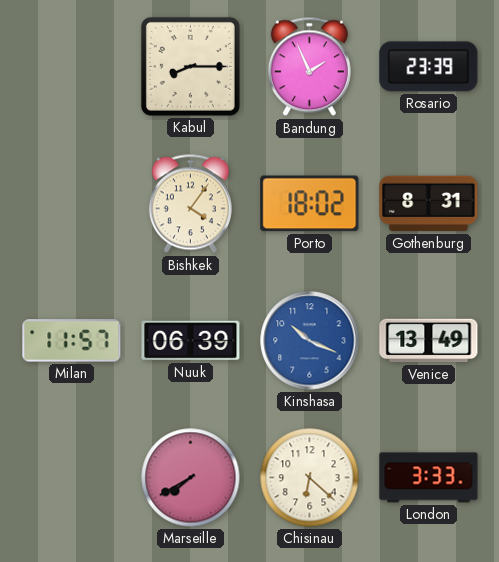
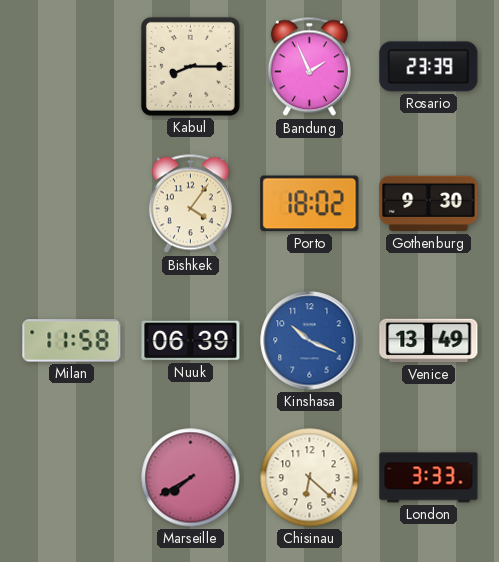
Gothenburg: 8:31 -> 9:30 (429, 204)
Milan: 11:57 -> 11:58 (72, 341)
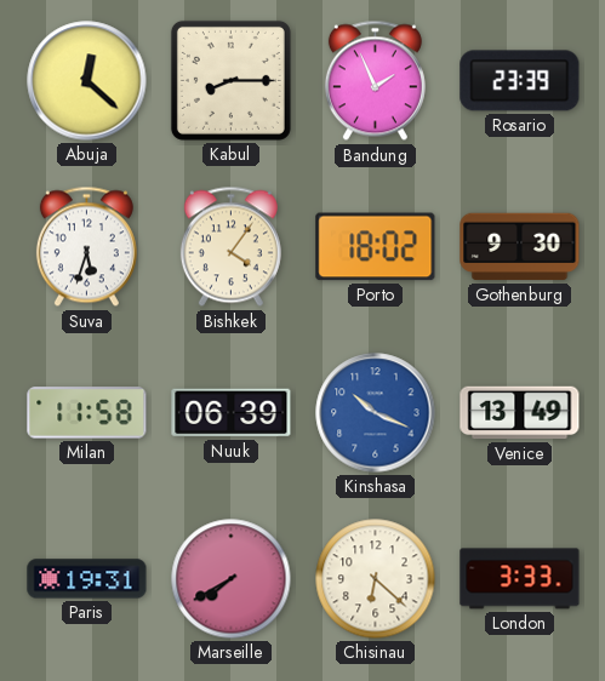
Abuja: none -> 12:22 (87, 81)
Suva: none -> 5:33 (86, 247)
Paris: none -> 19:31 (87, 579)
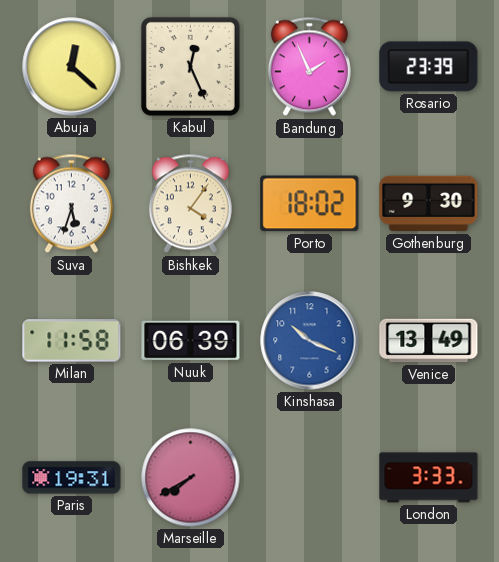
Kabul: 8:15 -> 12:26 (190, 66)
Chisinau: 6:22 -> none (376, 579)
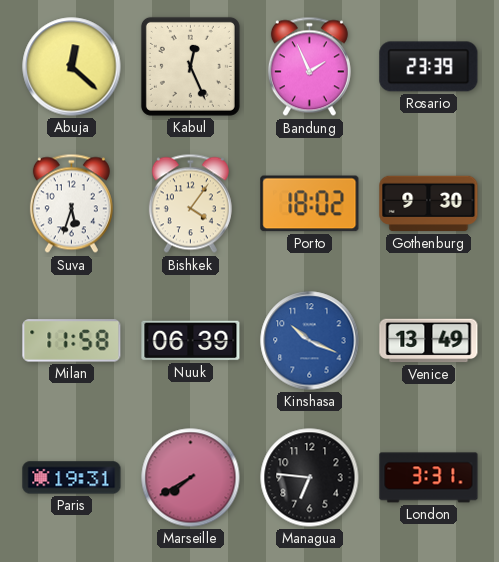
Managua: none -> 6:46 (310, 478)
London: 3:33 -> 3:31 (429, 478)
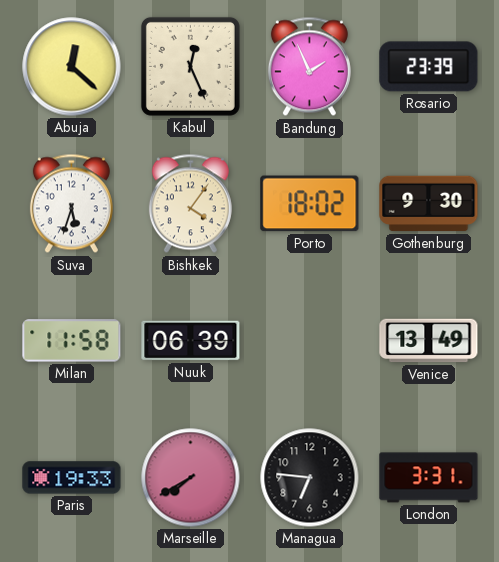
Kinshasa: 10:19 -> none (310, 341)
Paris: 19:31 -> 19:33 (72, 478)
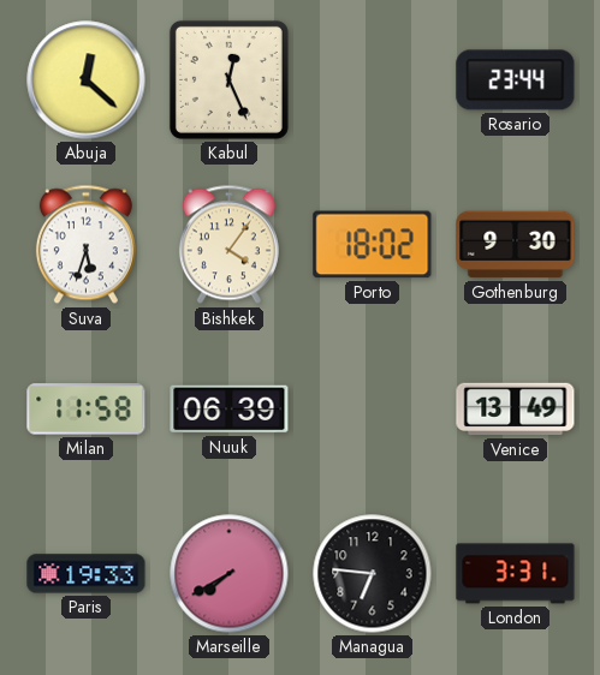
Bandung: 1:56 -> none (309, 67)
Rosario: 23:39 -> 23:44 (516, 80)
